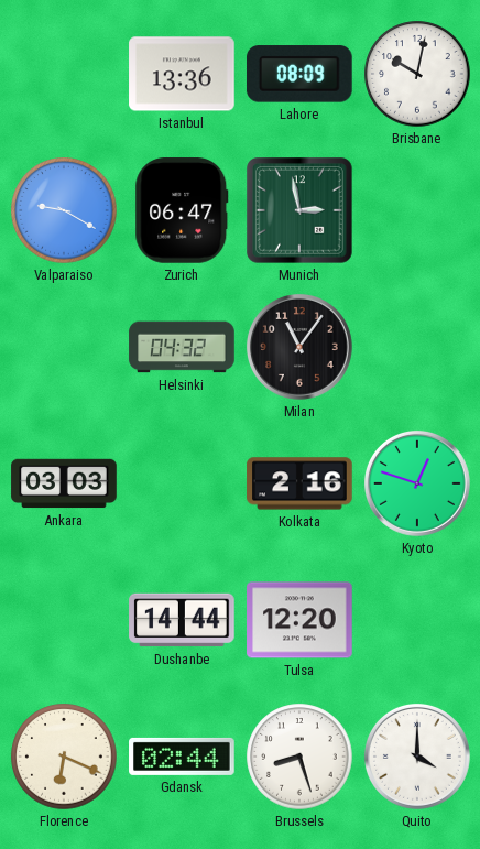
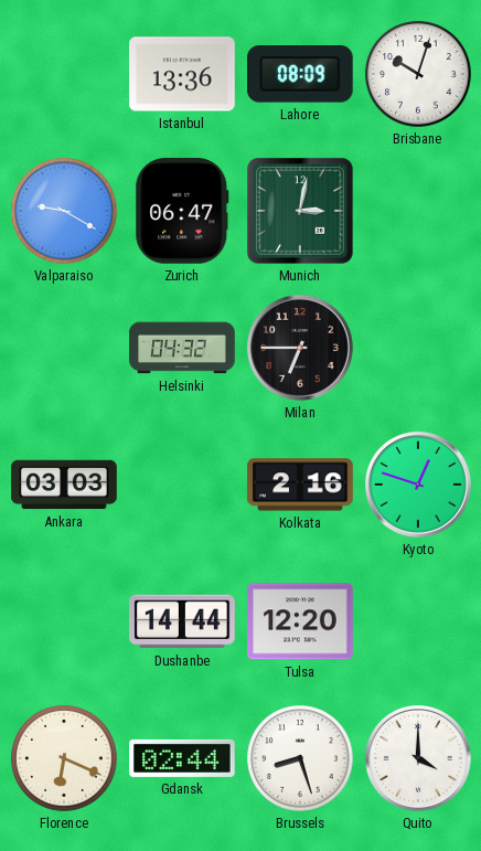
Brisbane: 10:02 -> 10:03 (418, 74)
Munich: 2:58 -> 3:02 (301, 212)
Milan: 11:06 -> 6:45 (300, 348)
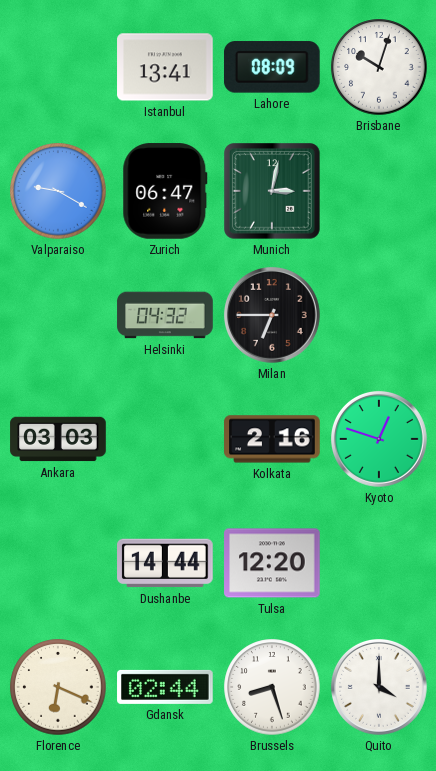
Istanbul: 13:36 -> 13:41 (165, 67)
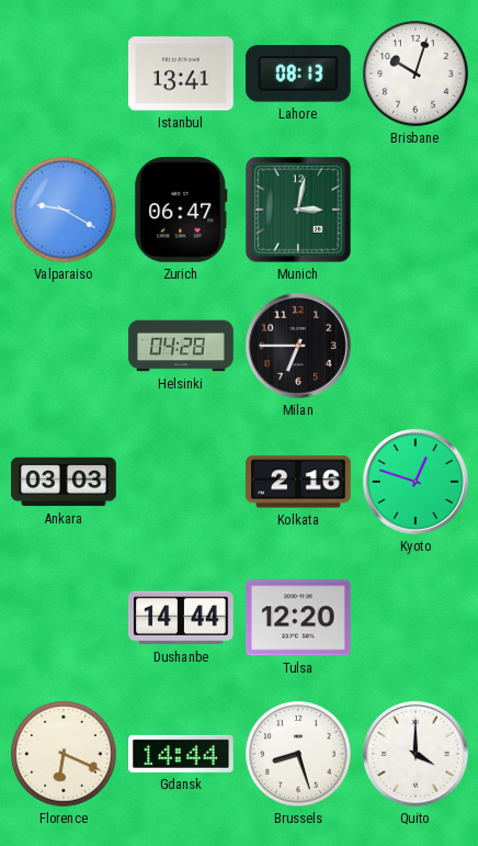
Lahore: 08:09 -> 08:13 (298, 74)
Helsinki: 04:32 -> 04:28 (181, 346)
Gdansk: 02:44 -> 14:44 (181, 754)
